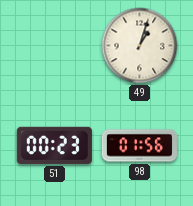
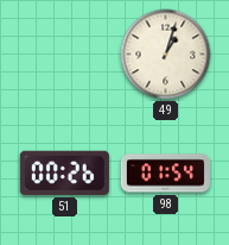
51: 00:23 -> 00:26 (64, 172)
98: 01:56 -> 01:54 (165, 174)
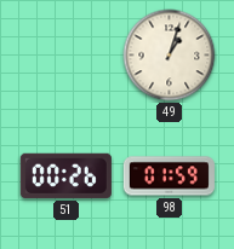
98: 01:54 -> 01:59 (169, 176)
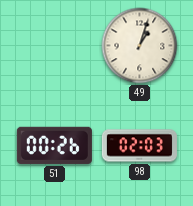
98: 01:59 -> 02:03 (139, 146)
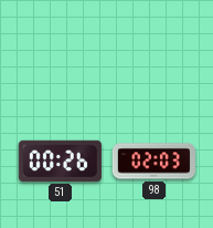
49: 1:03 -> none (140, 46)
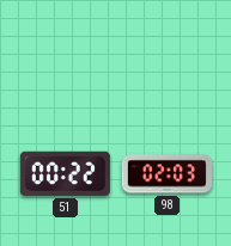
51: 00:26 -> 00:22 (65, 173)
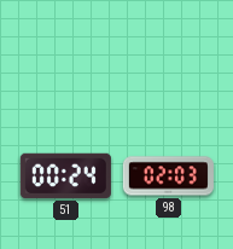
51: 00:22 -> 00:24 (65, 175)
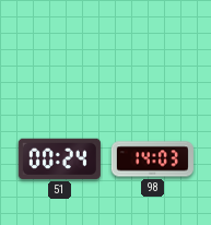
98: 02:03 -> 14:03 (152, 159)
